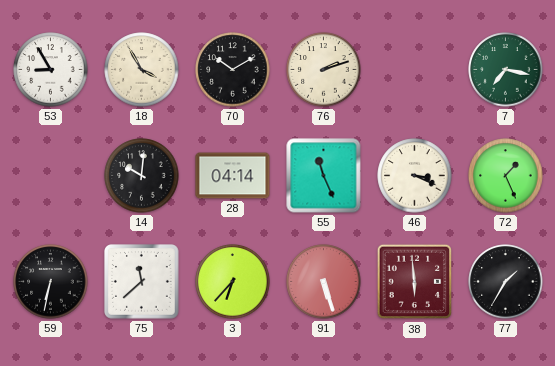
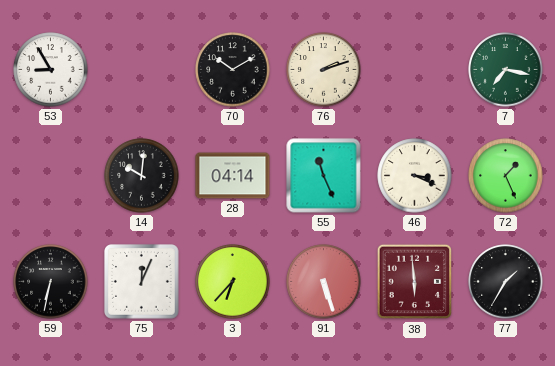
18: 3:55 -> none (142, 70)
75: 11:38 -> 12:04 (142, 282)
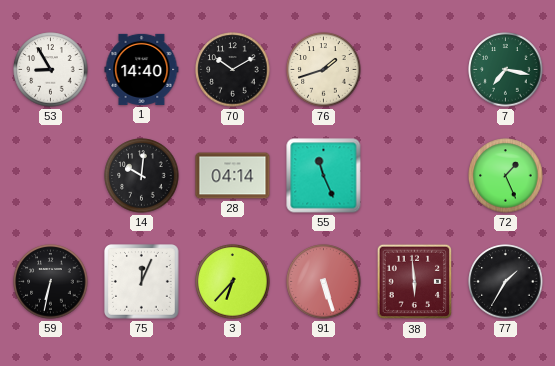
1: none -> 14:40 (142, 69)
76: 2:12 -> 1:42 (324, 70)
46: 3:19 -> none (415, 176)
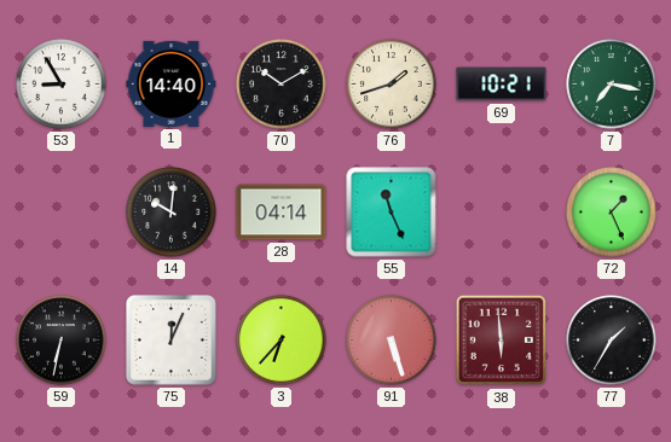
69: none -> 10:21 (502, 85)
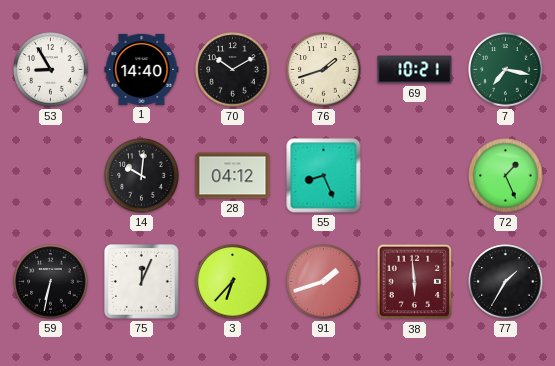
28: 04:14 -> 04:12 (233, 176)
55: 11:26 -> 8:26 (324, 176)
91: 5:27 -> 1:42 (324, 282)
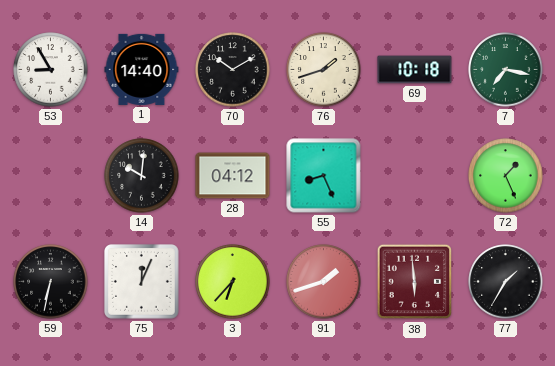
69: 10:21 -> 10:18 (415, 70)
